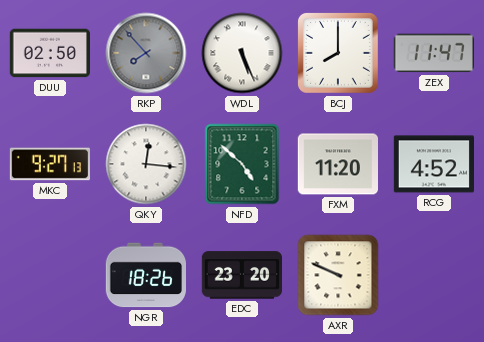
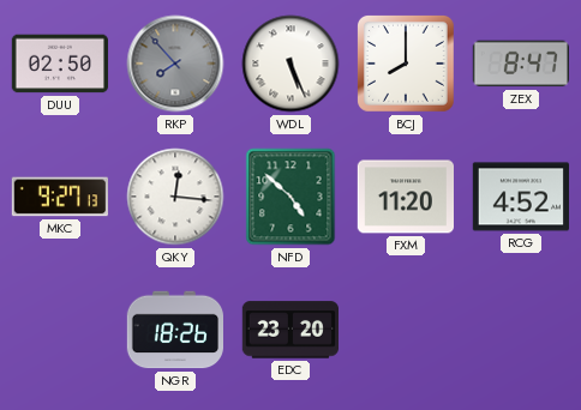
ZEX: 11:47 -> 8:47 (520, 64)
AXR: 9:49 -> none (338, 275)
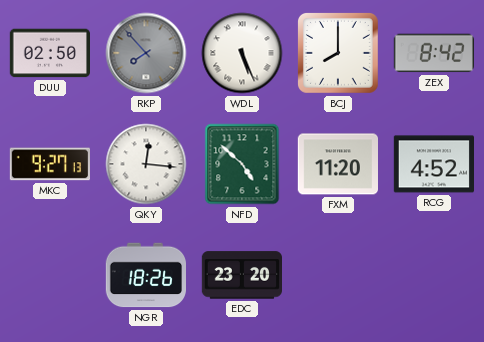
ZEX: 8:47 -> 8:42 (433, 53)
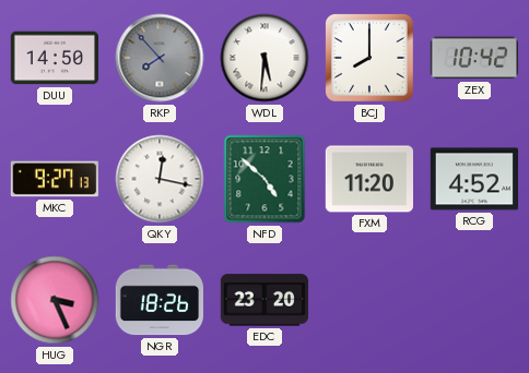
DUU: 02:50 -> 14:50 (54, 58)
WDL: 5:26 -> 5:31 (264, 58)
ZEX: 8:42 -> 10:42 (473, 58)
QKY: 12:16 -> 12:17 (160, 179)
HUG: none -> 3:26 (55, 300)
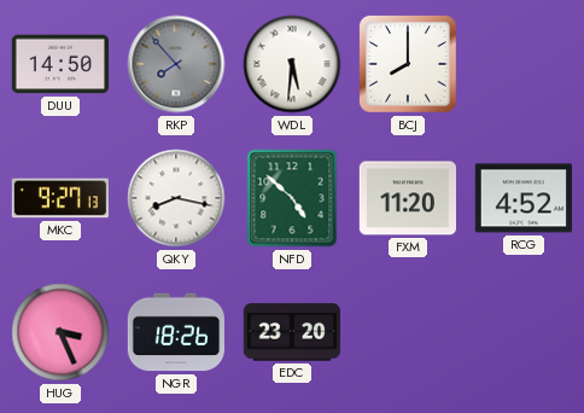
ZEX: 10:42 -> none (473, 58)
QKY: 12:17 -> 8:17 (176, 198)
